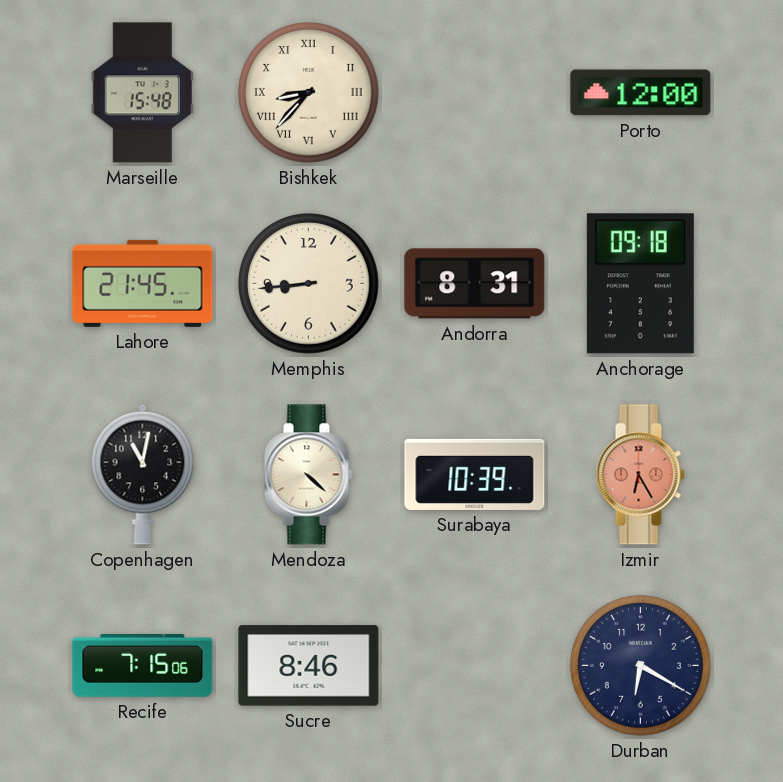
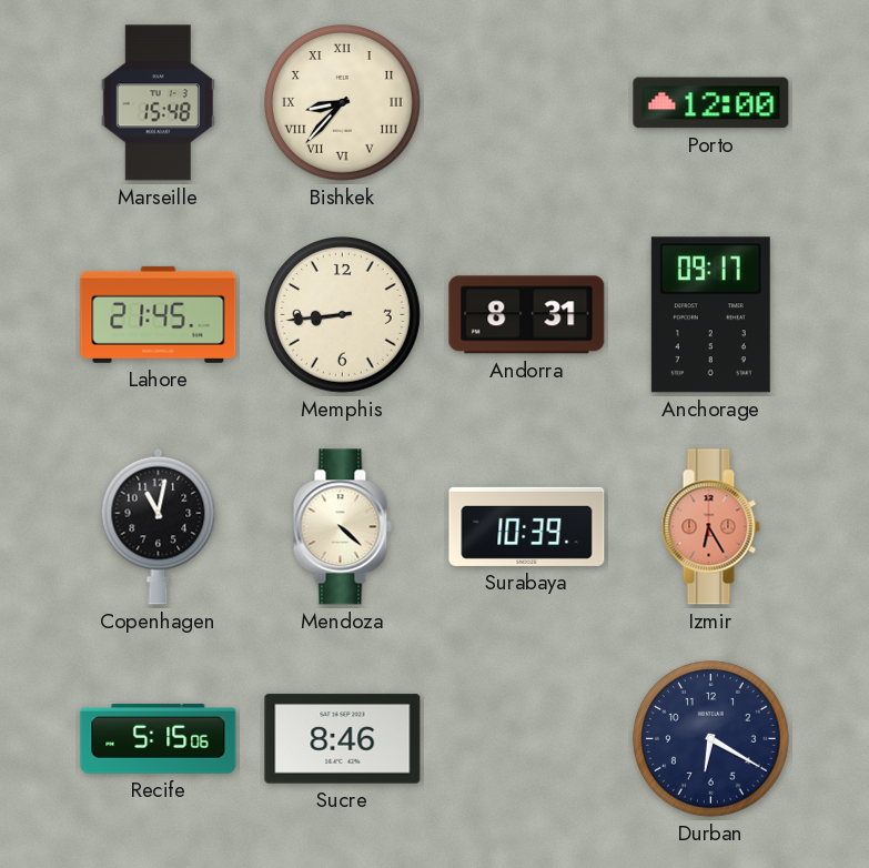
Anchorage: 09:18 -> 09:17 (710, 315)
Recife: 7:15 -> 5:15 (159, 739)
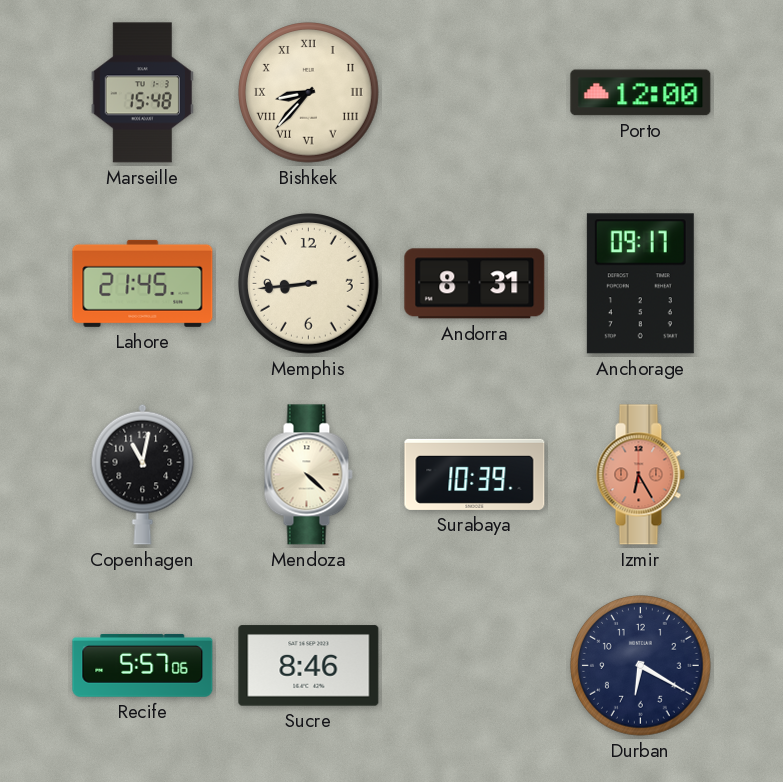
Recife: 5:15 -> 5:57 (143, 666)
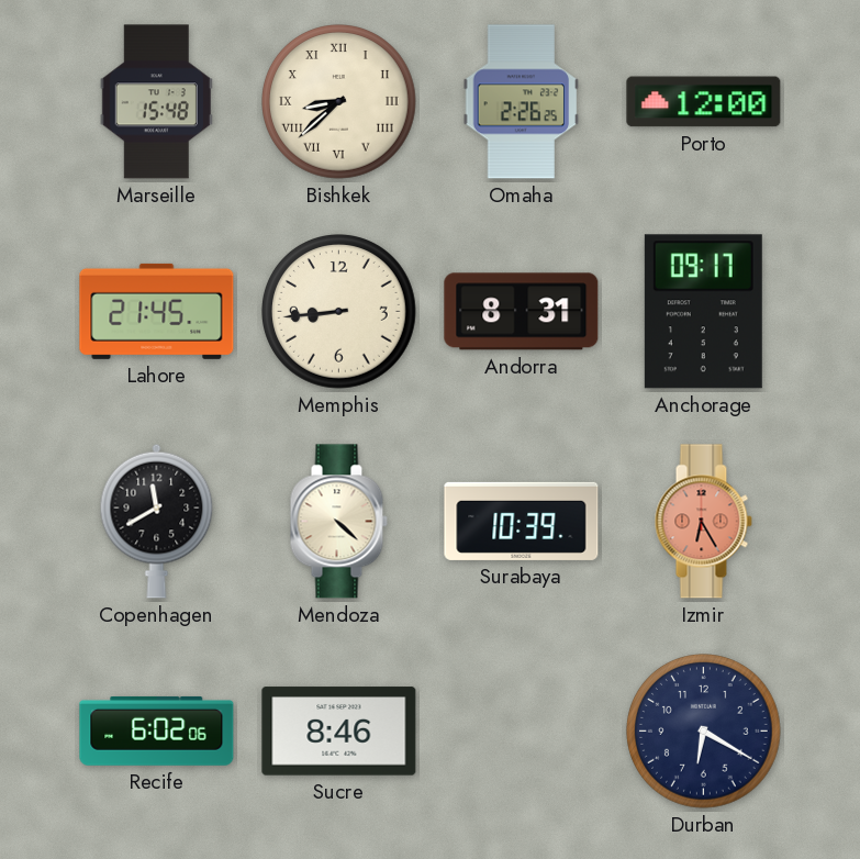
Bishkek: 8:37 -> 8:38 (339, 102)
Omaha: none -> 2:26 (522, 102)
Copenhagen: 11:02 -> 11:40 (157, 521)
Recife: 5:57 -> 6:02 (157, 732)
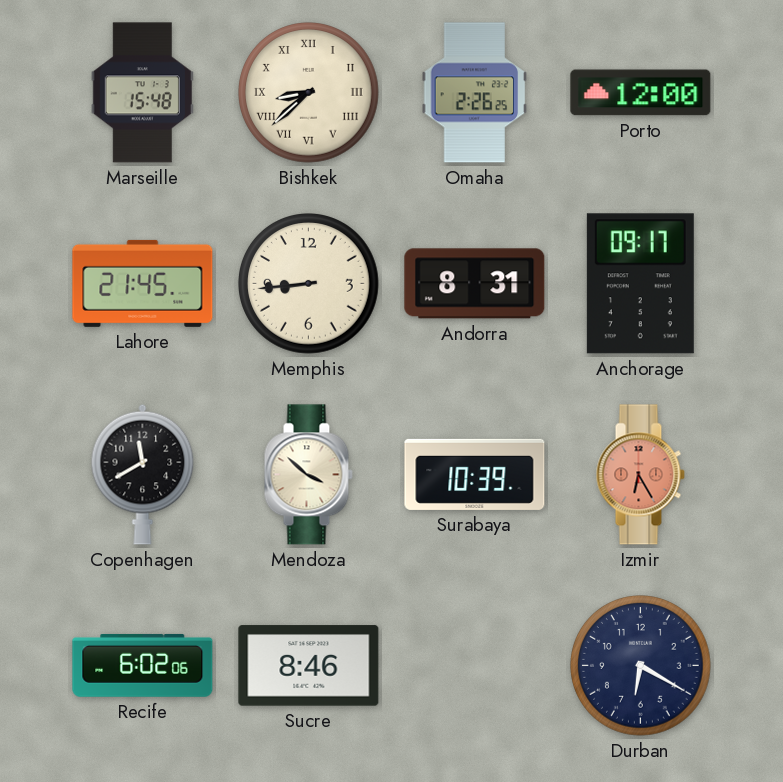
Mendoza: 4:22 -> 3:52 (308, 475)
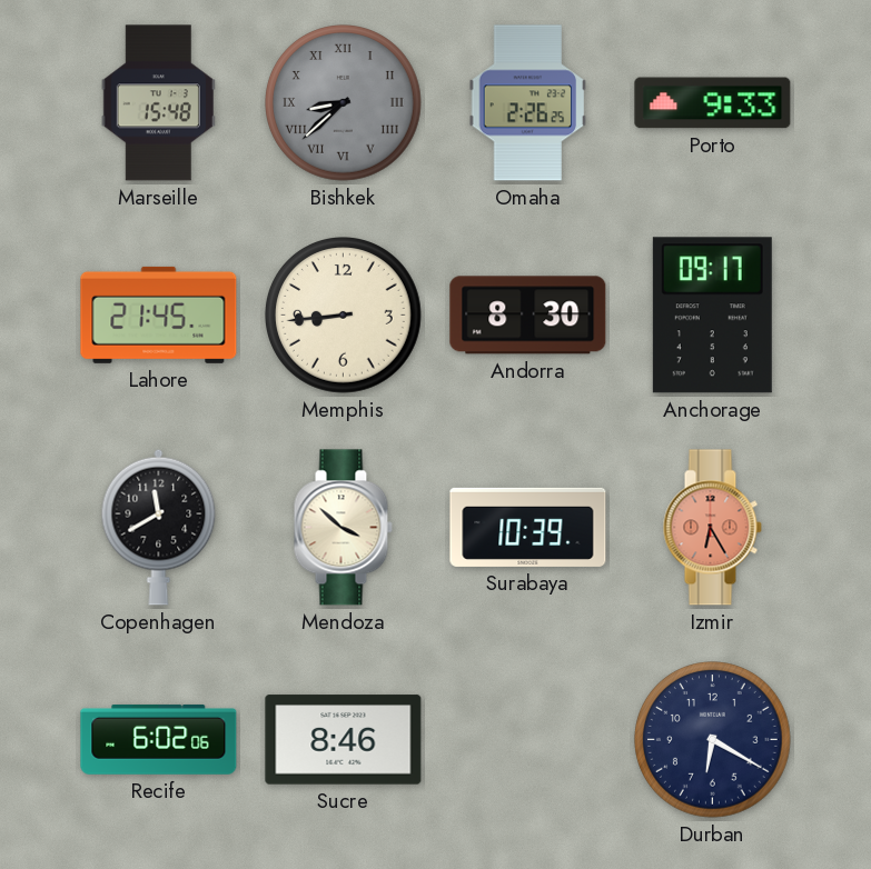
Bishkek dial: cream -> grey (344, 103)
Porto: 12:00 -> 9:33 (713, 103)
Andorra: 8:31 -> 8:30 (528, 316)
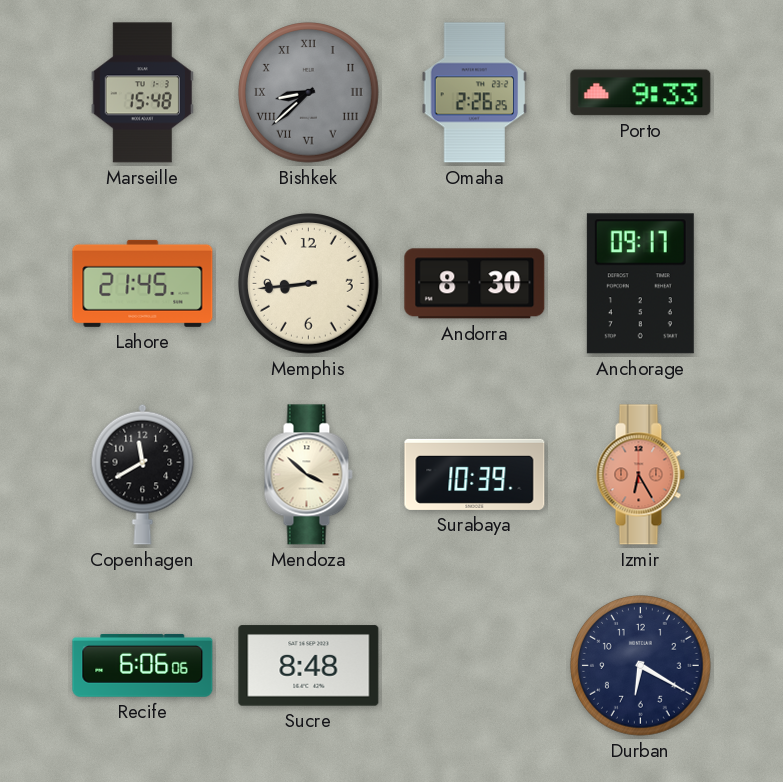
Recife: 6:02 -> 6:06 (143, 666)
Sucre: 8:46 -> 8:48 (309, 666)
